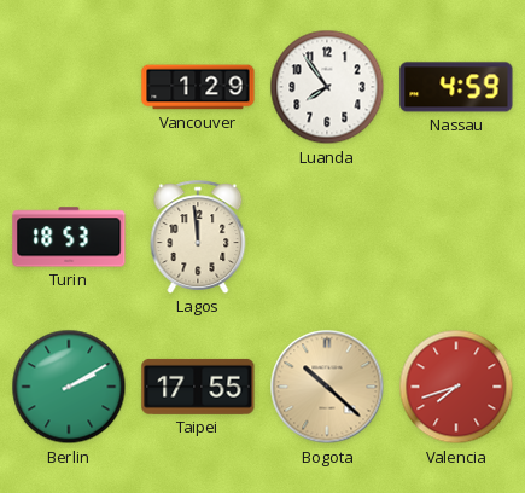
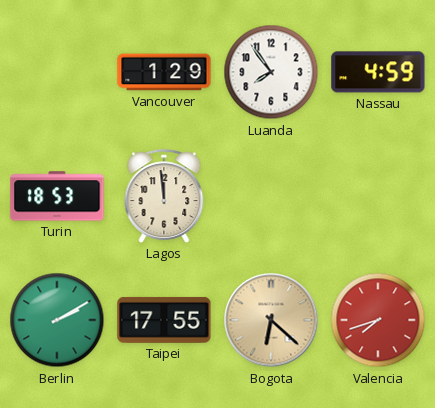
Bogota: 10:22 -> 6:22 (271, 320)
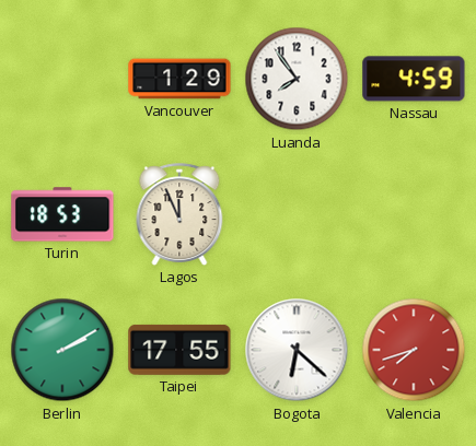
Lagos: 11:59 -> 11:56 (179, 214)
Bogota dial: champagne -> white (297, 350)
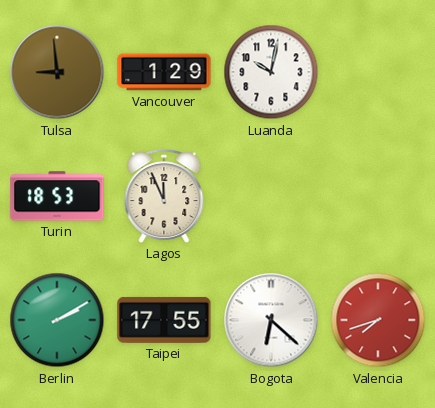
Tulsa: none -> 8:59 (57, 72)
Luanda: 7:54 -> 10:02 (271, 72)
Nassau: 4:59 -> none (414, 79)
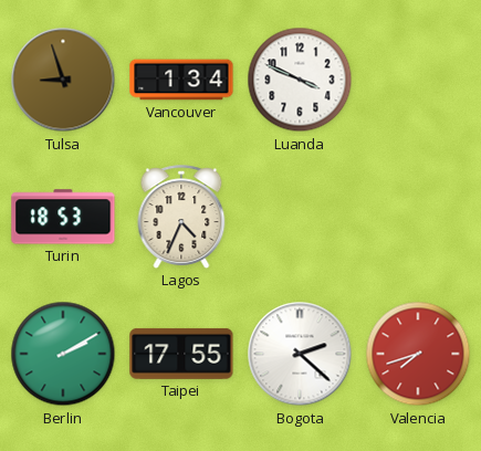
Tulsa: 8:59 -> 8:57 (63, 80)
Vancouver: 1:29 -> 1:34 (181, 80)
Luanda: 10:02 -> 3:49 (300, 80)
Lagos: 11:56 -> 4:34 (181, 217)
Bogota: 6:22 -> 2:22 (300, 354)
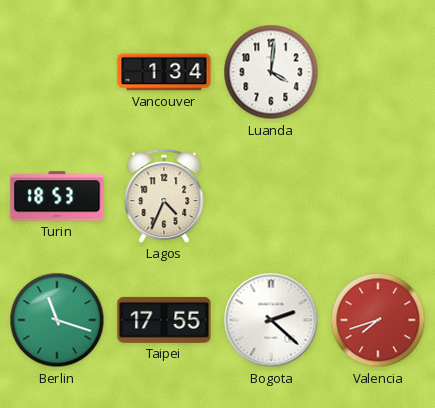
Tulsa: 8:57 -> none (63, 80)
Luanda: 3:49 -> 4:01 (271, 72)
Berlin: 2:10 -> 11:18 (57, 320)
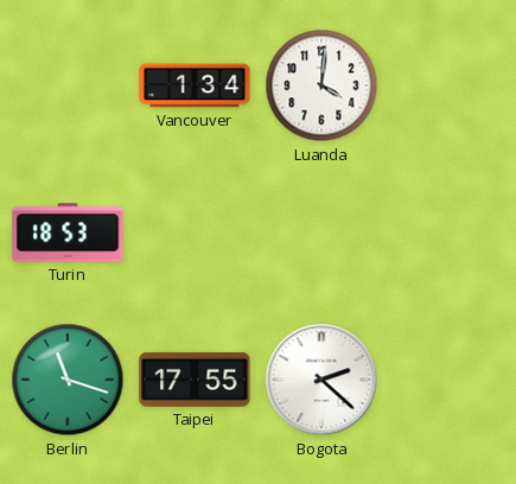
Lagos: 4:34 -> none (164, 196)
Valencia: 7:42 -> none (378, 320)
